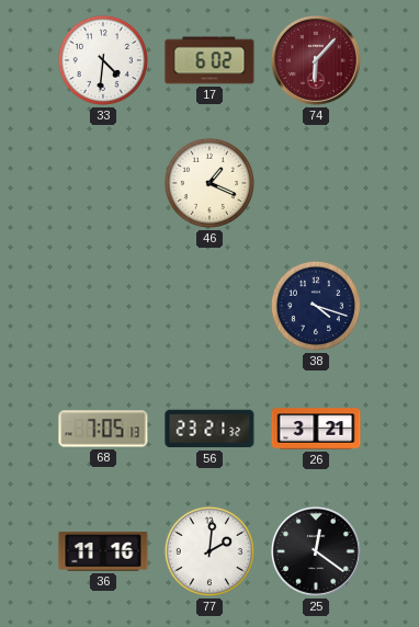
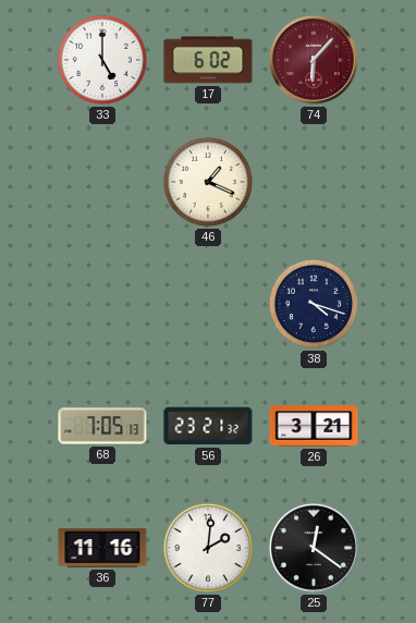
33: 4:31 -> 5:00 (102, 60)
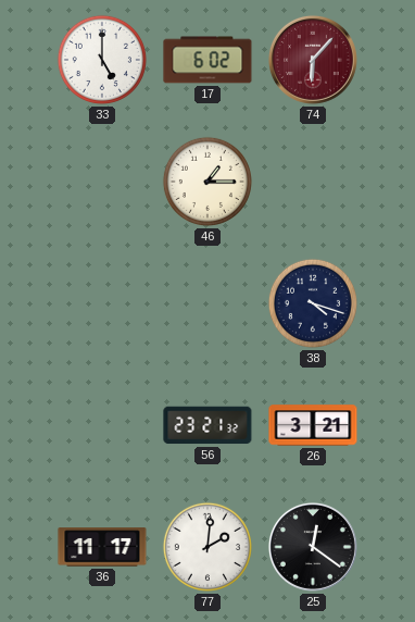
46: 1:19 -> 1:15 (207, 182)
68: 7:05 -> none (102, 426)
36: 11:16 -> 11:17 (102, 547)
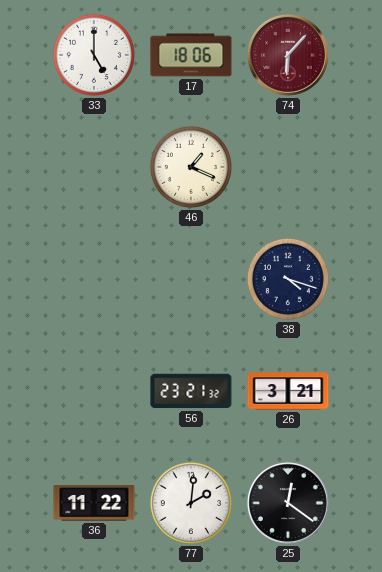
17: 6:02 -> 18:06 (191, 55)
46: 1:15 -> 1:19 (191, 167)
36: 11:17 -> 11:22 (94, 503)
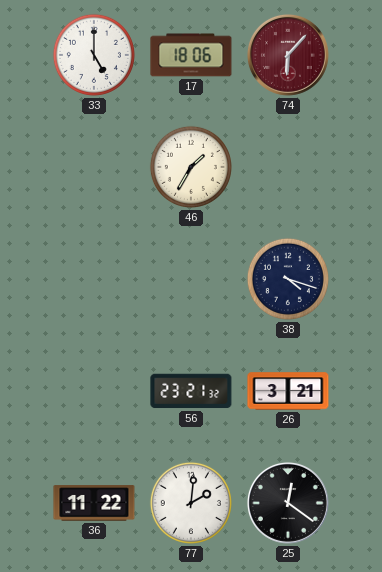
46: 1:19 -> 1:35 (191, 167)
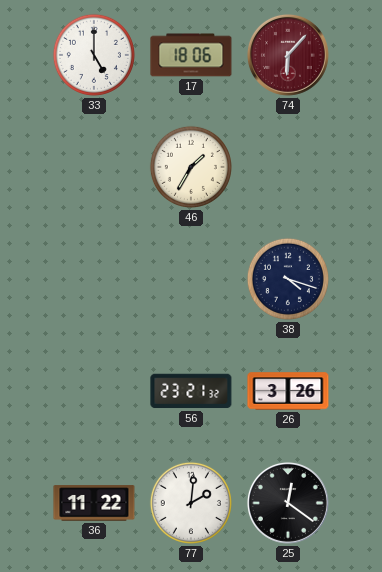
26: 3:21 -> 3:26 (288, 391)
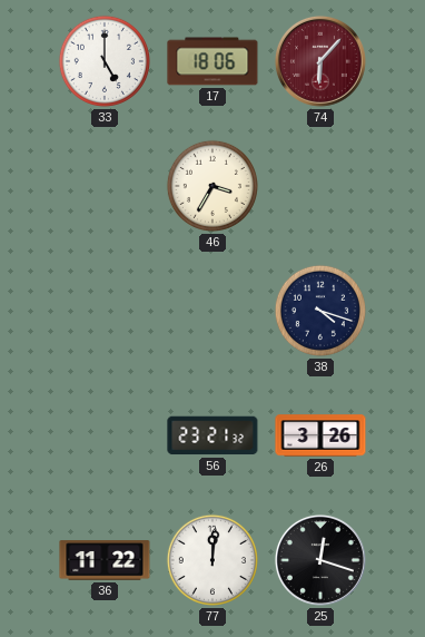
46: 1:35 -> 3:35 (212, 186)
77: 2:01 -> 12:01 (212, 560)
25: 12:21 -> 12:18 (320, 560)
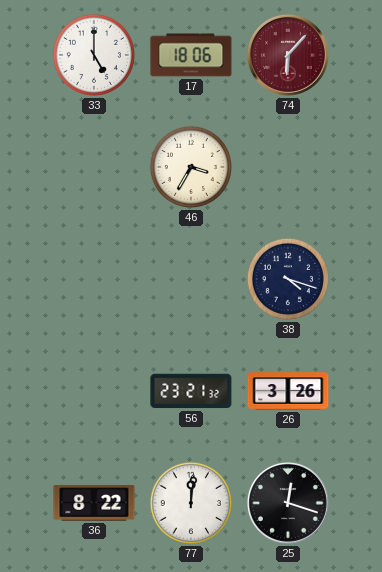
36: 11:22 -> 8:22 (94, 503)
